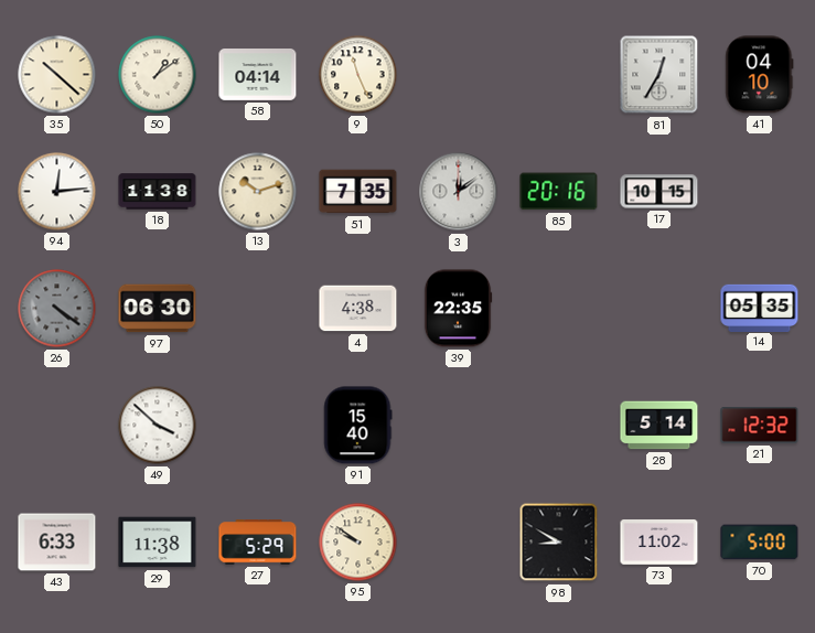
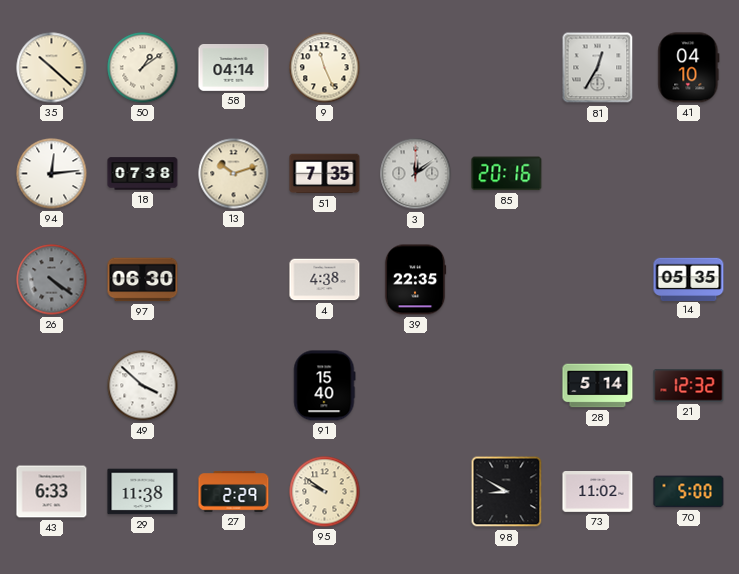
18: 11:38 -> 07:38 (143, 174)
17: 10:15 -> none (659, 192)
27: 5:29 -> 2:29 (234, 492)
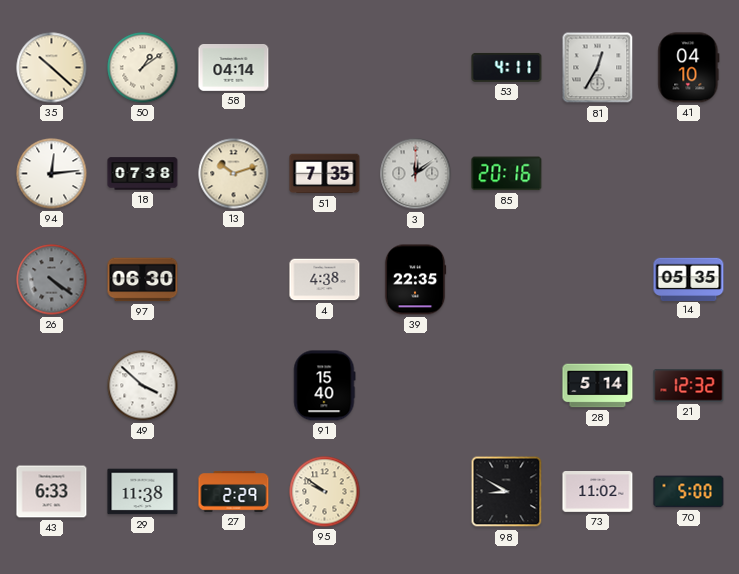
9: 11:26 -> none (325, 68)
53: none -> 4:11 (507, 67)
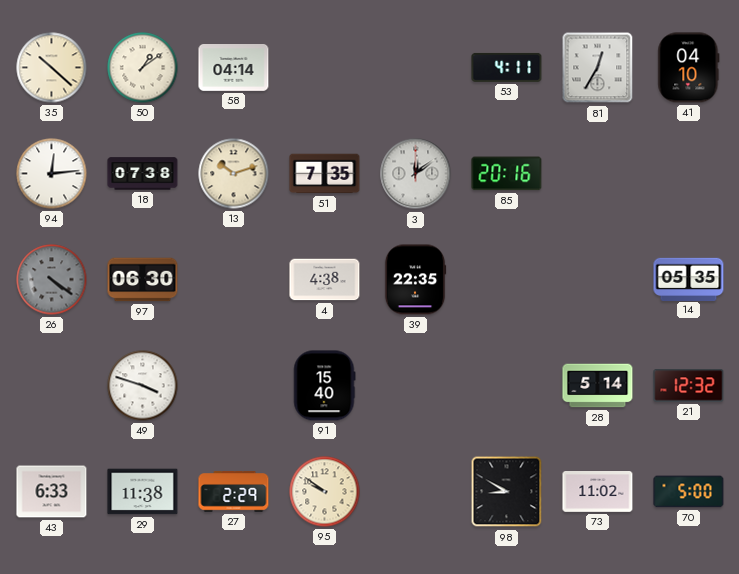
49: 3:52 -> 3:48 (143, 386)
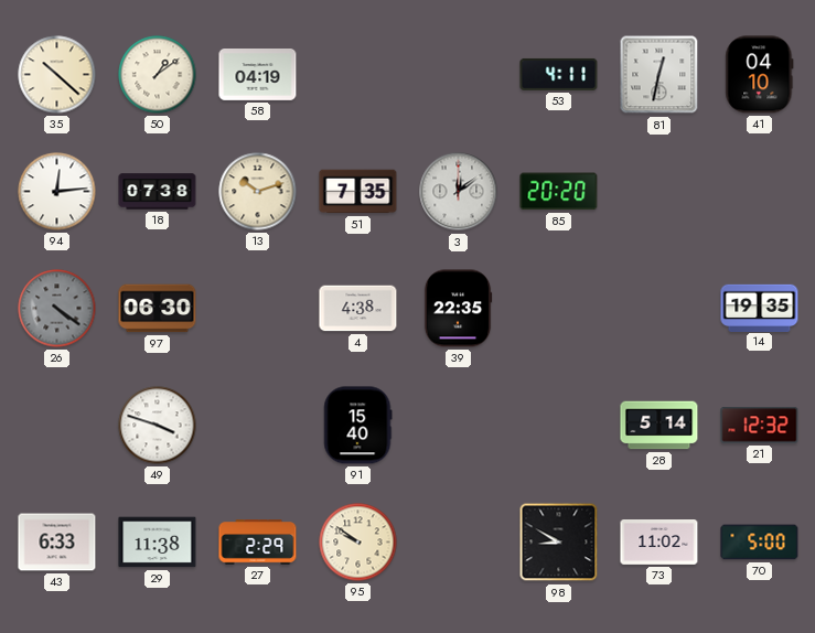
58: 04:14 -> 04:19 (258, 75)
81: 12:35 -> 12:32 (659, 75)
85: 20:16 -> 20:20 (559, 192)
14: 05:35 -> 19:35 (760, 308)
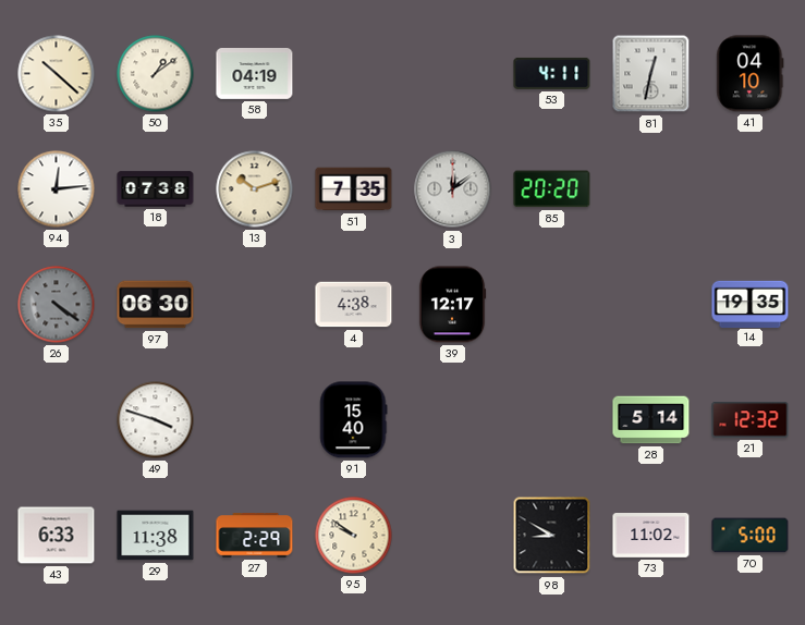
39: 22:35 -> 12:17 (452, 305)
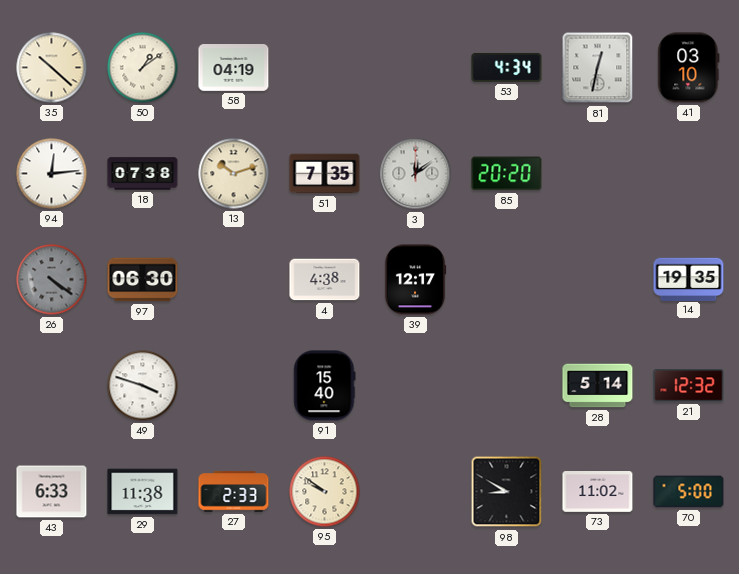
53: 4:11 -> 4:34 (507, 67)
41: 04:10 -> 03:10 (689, 68)
27: 2:29 -> 2:33 (234, 492)
